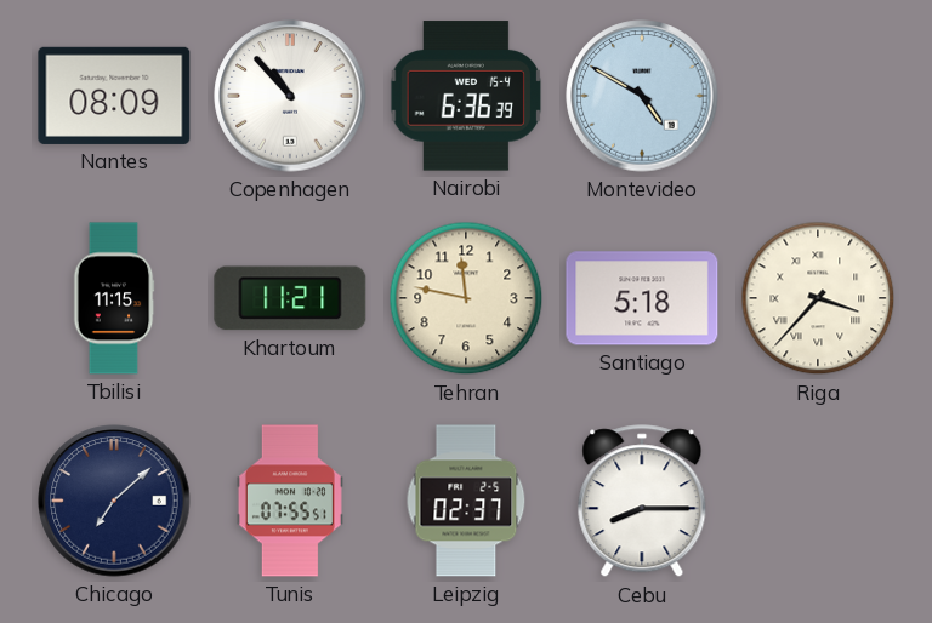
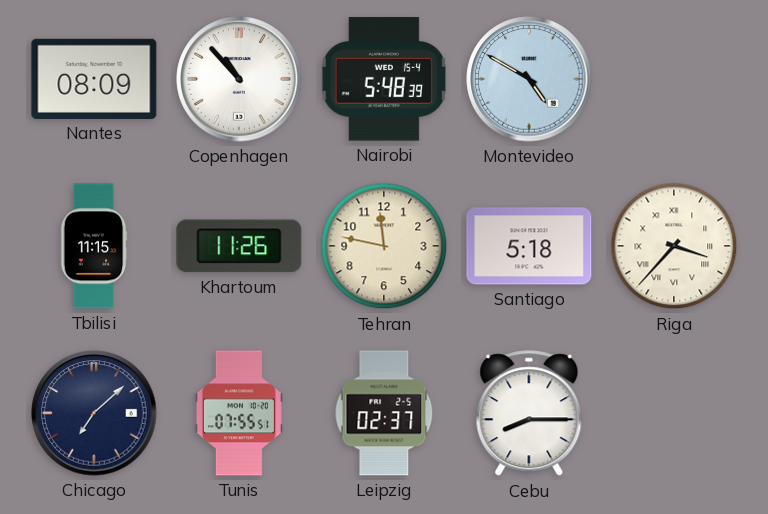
Nairobi: 6:36 -> 5:48 (384, 79)
Khartoum: 11:21 -> 11:26 (239, 246)
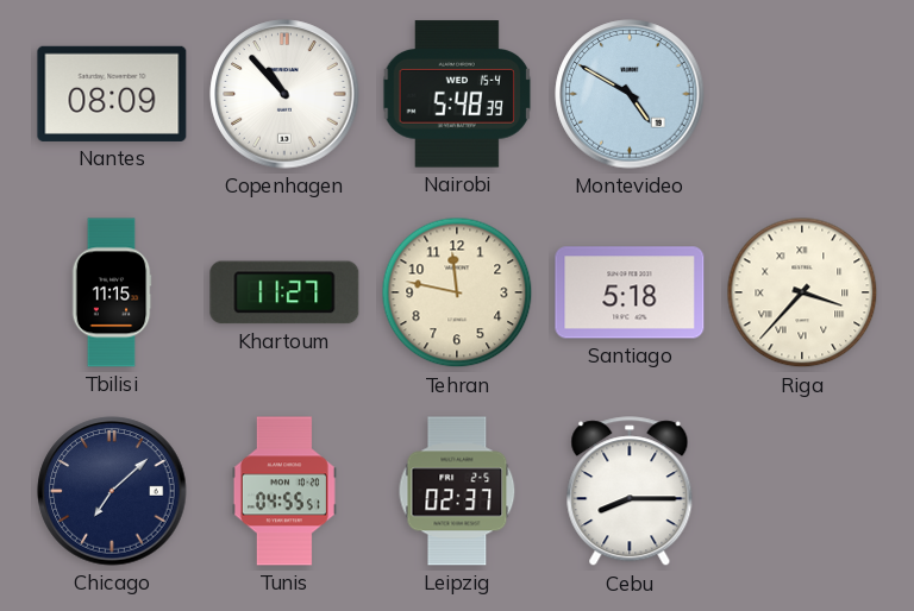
Khartoum: 11:26 -> 11:27 (284, 292)
Tunis: 07:55 -> 04:55 (284, 491)
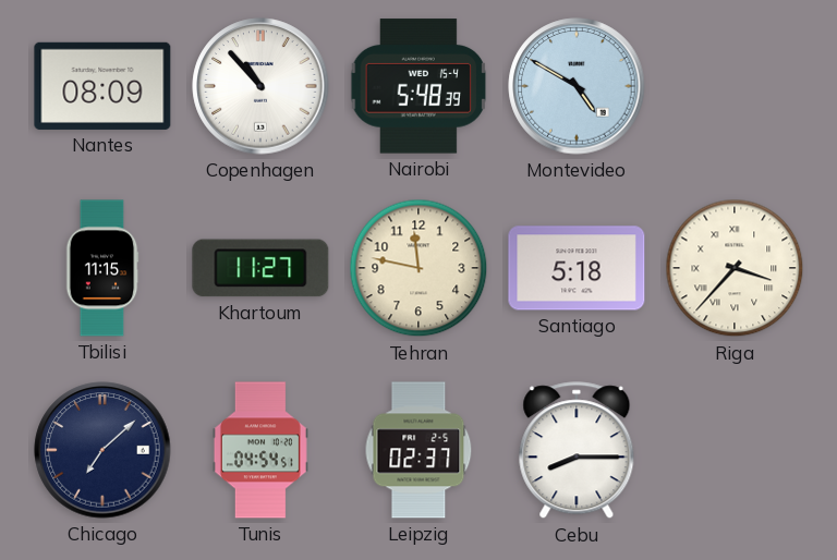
Tunis: 04:55 -> 04:54 (260, 450)
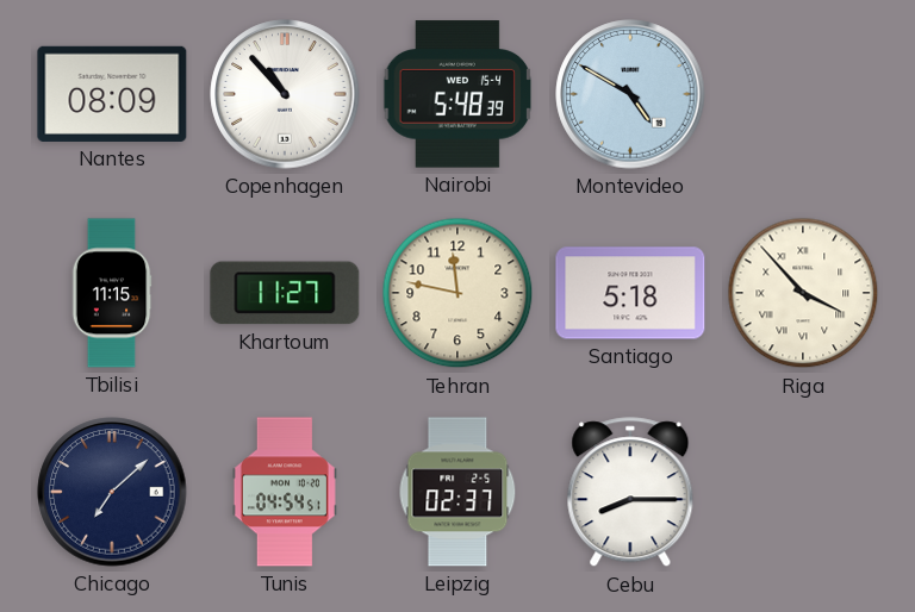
Riga: 3:37 -> 3:53 (803, 293)
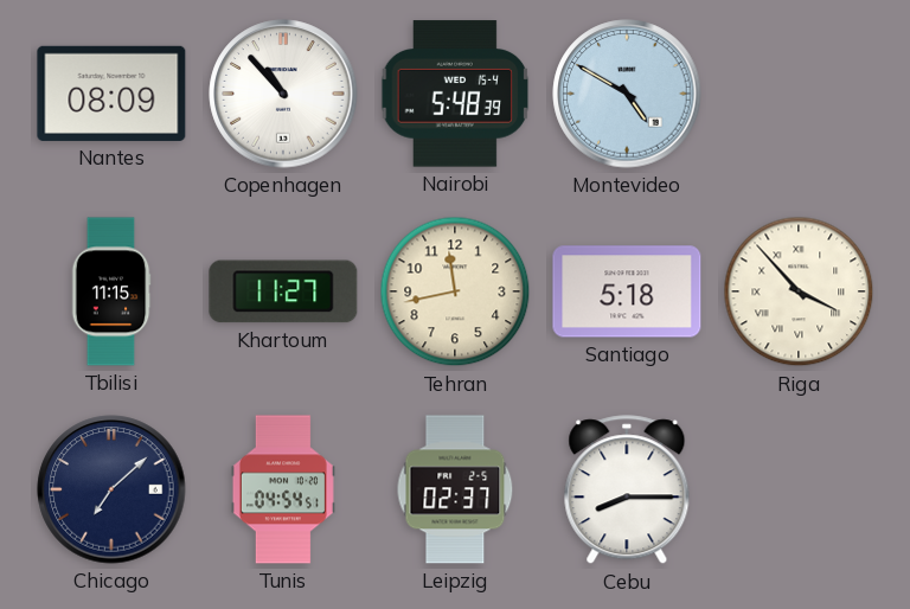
Tehran: 11:47 -> 11:43 (455, 291)
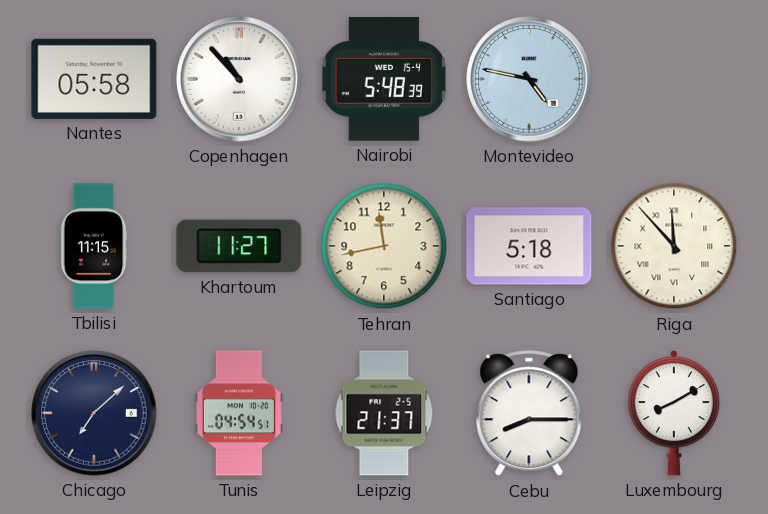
Nantes: 08:09 -> 05:58 (94, 79)
Montevideo: 4:50 -> 4:47 (529, 79)
Riga: 3:53 -> 11:53 (674, 246)
Leipzig: 02:37 -> 21:37 (384, 413)
Luxembourg: none -> 8:10 (674, 413)
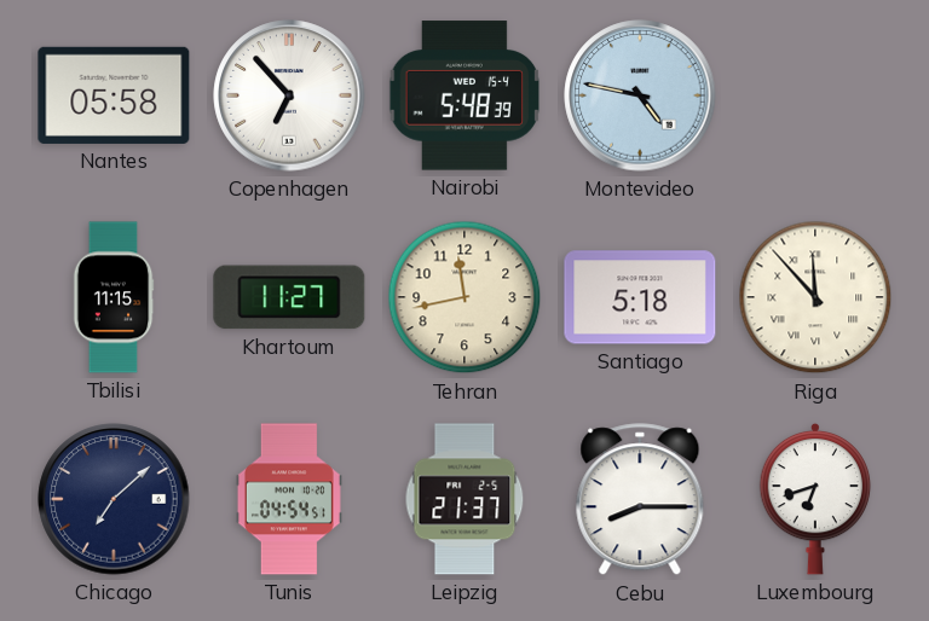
Copenhagen: 10:53 -> 6:53 (289, 95)
Luxembourg: 8:10 -> 6:42 (815, 499)
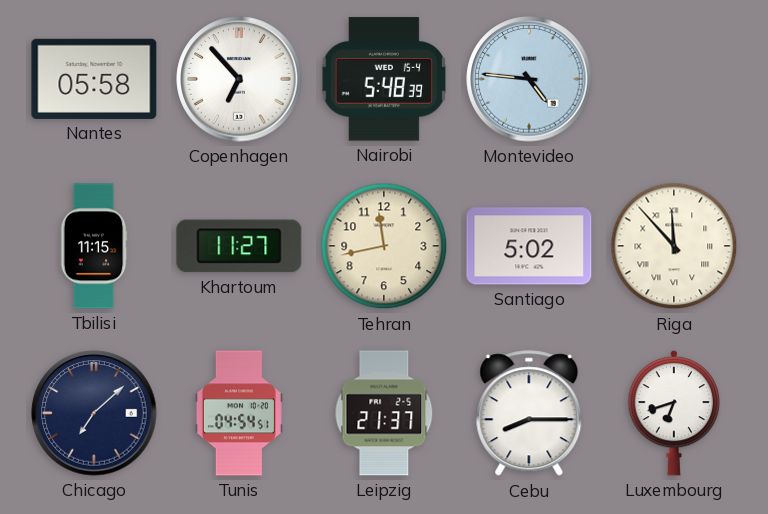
Montevideo: 4:47 -> 4:46 (529, 79)
Santiago: 5:18 -> 5:02 (529, 246)
